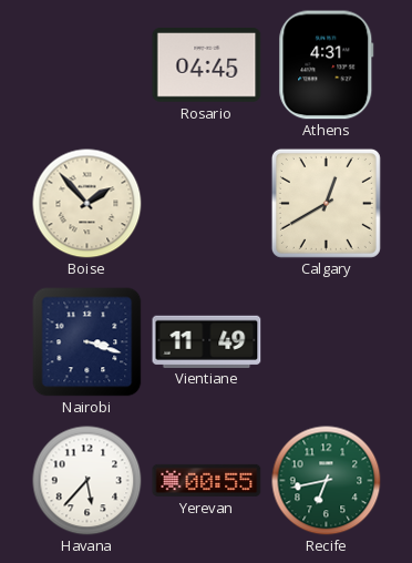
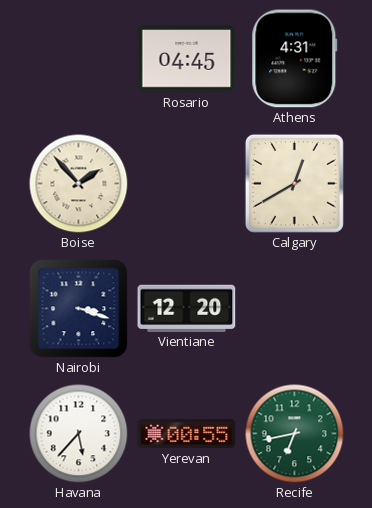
Vientiane: 11:49 -> 12:20 (187, 308)
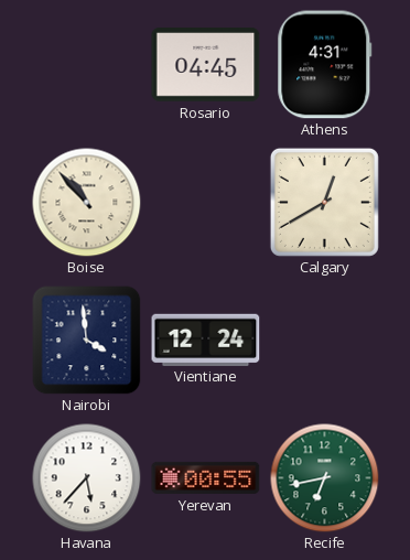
Boise: 1:53 -> 10:53 (87, 203)
Nairobi: 3:18 -> 3:59 (87, 341)
Vientiane: 12:20 -> 12:24 (206, 340)
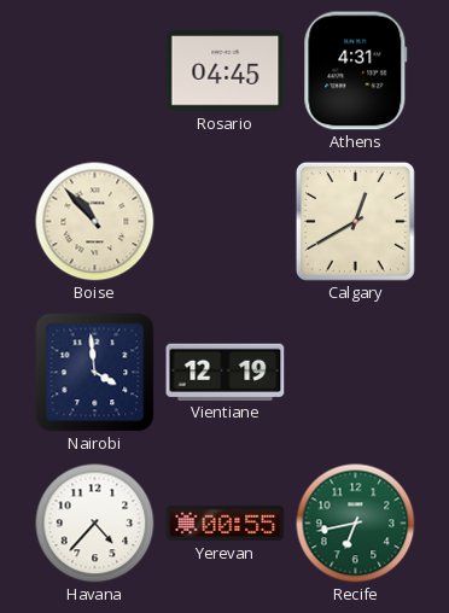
Vientiane: 12:24 -> 12:19 (226, 372)
Havana: 5:37 -> 4:37 (95, 524)
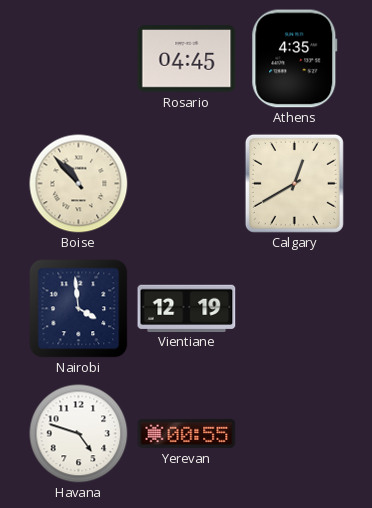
Athens: 4:31 -> 4:35 (295, 59)
Havana: 4:37 -> 4:48 (79, 434)
Recife: 6:43 -> none (356, 524)
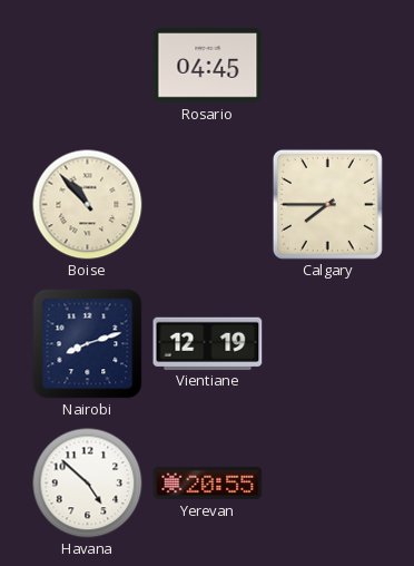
Athens: 4:35 -> none (295, 59)
Calgary: 12:40 -> 7:45 (327, 204)
Nairobi: 3:59 -> 8:12 (88, 344)
Havana: 4:48 -> 4:52 (88, 484)
Yerevan: 00:55 -> 20:55 (208, 482)
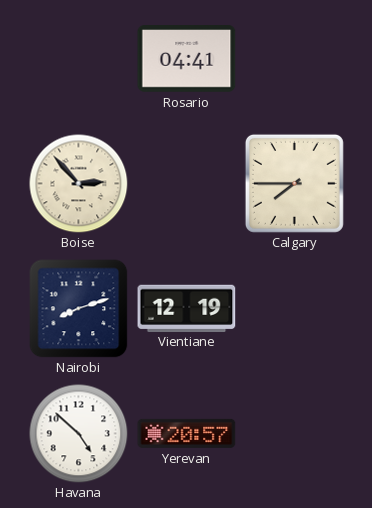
Rosario: 04:45 -> 04:41 (187, 59)
Boise: 10:53 -> 2:53 (79, 184)
Yerevan: 20:55 -> 20:57 (187, 433)
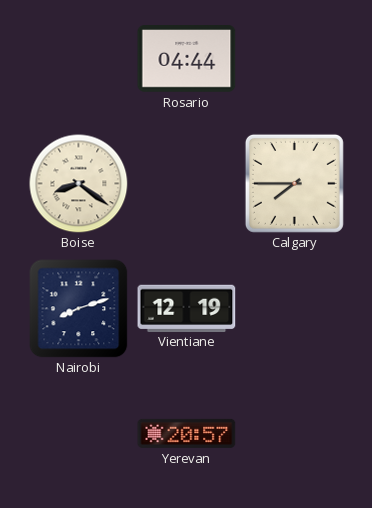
Rosario: 04:41 -> 04:44 (187, 59)
Boise: 2:53 -> 8:21 (79, 184)
Havana: 4:52 -> none (79, 434)
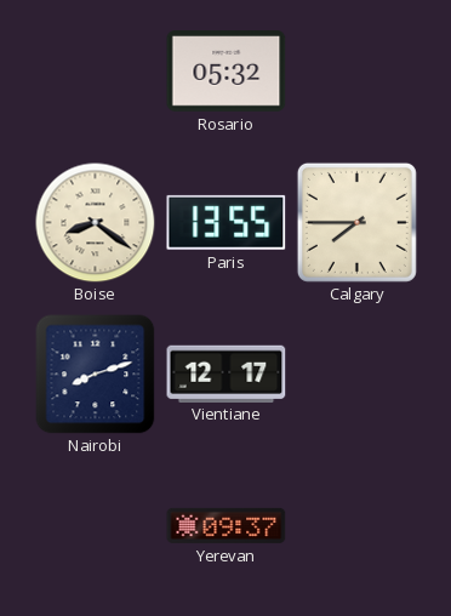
Rosario: 04:44 -> 05:32 (227, 72)
Paris: none -> 13:55 (227, 222)
Vientiane: 12:19 -> 12:17 (227, 373)
Yerevan: 20:57 -> 09:37 (227, 525)
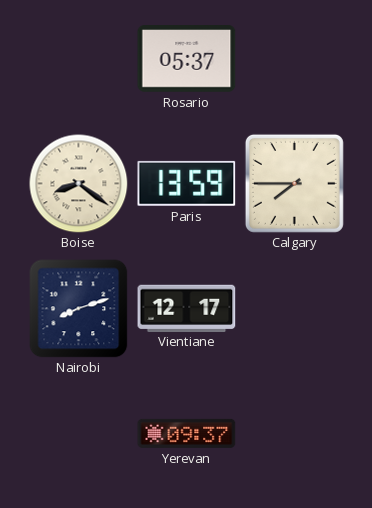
Rosario: 05:32 -> 05:37 (187, 59)
Paris: 13:55 -> 13:59 (187, 183)
